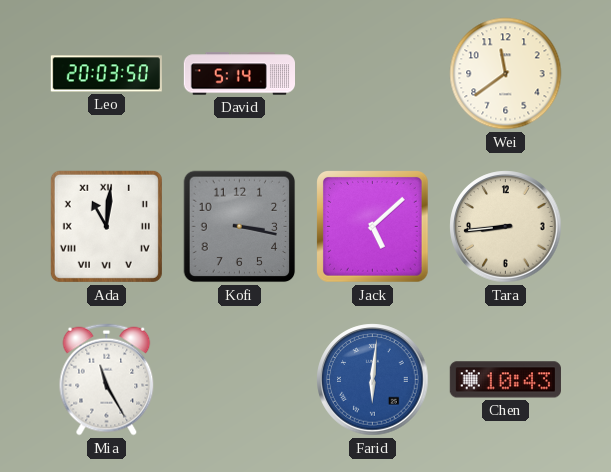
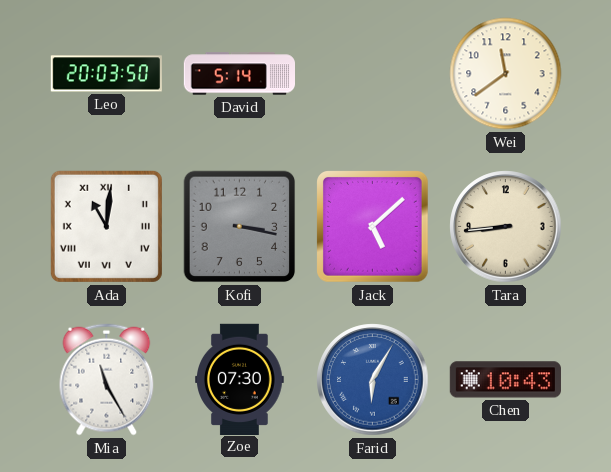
Zoe: none -> 07:30 (240, 379)
Farid: 6:01 -> 6:05 (373, 380)
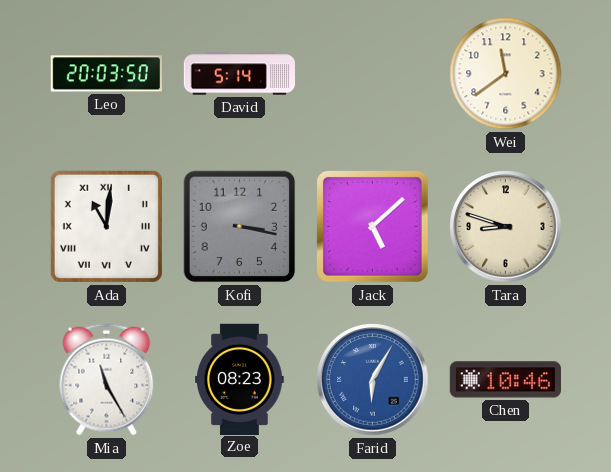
Tara: 8:44 -> 8:48 (506, 227)
Zoe: 07:30 -> 08:23 (240, 379)
Chen: 10:43 -> 10:46 (505, 380)
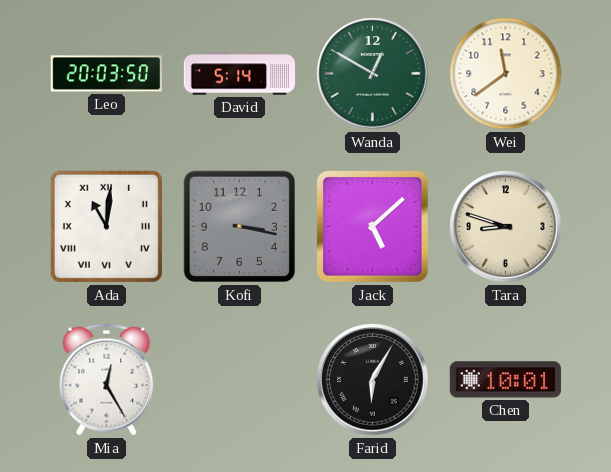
Wanda: none -> 12:50 (373, 74)
Mia: 11:25 -> 12:25 (107, 380)
Zoe: 08:23 -> none (240, 379)
Farid dial: blue -> black (373, 380)
Chen: 10:46 -> 10:01 (505, 380)
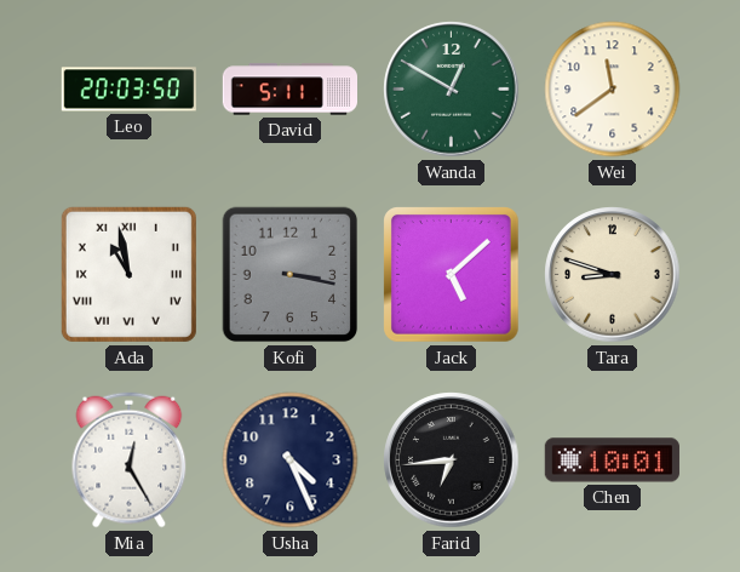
David: 5:14 -> 5:11 (289, 90)
Ada: 11:01 -> 10:58 (128, 274)
Usha: none -> 4:26 (291, 461)
Farid: 6:05 -> 6:44 (452, 461)
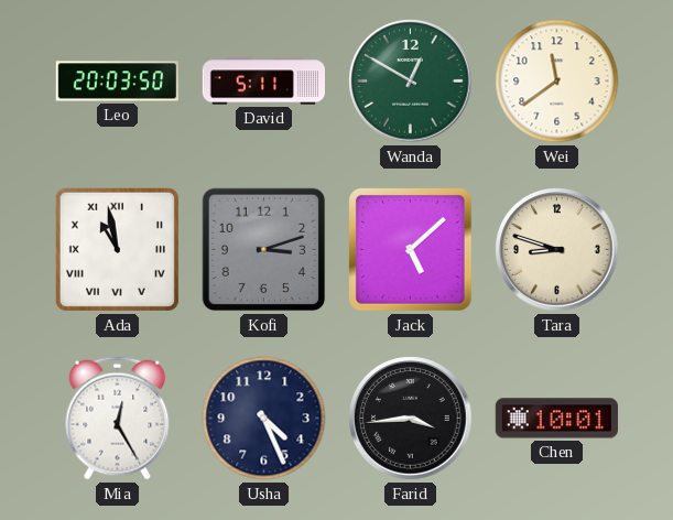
Kofi: 3:17 -> 3:12 (264, 250)
Farid: 6:44 -> 3:44 (411, 419)
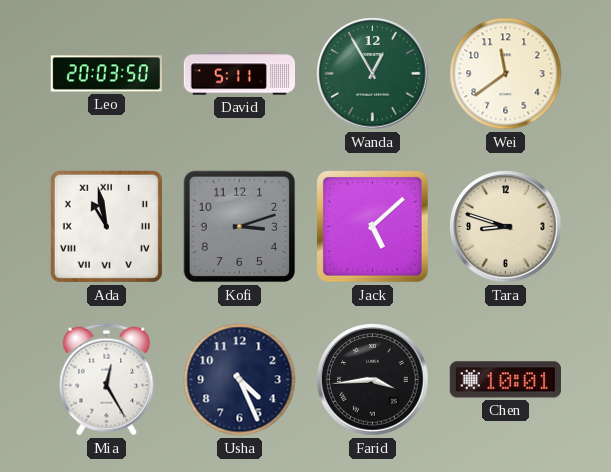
Wanda: 12:50 -> 12:55 (373, 74)
